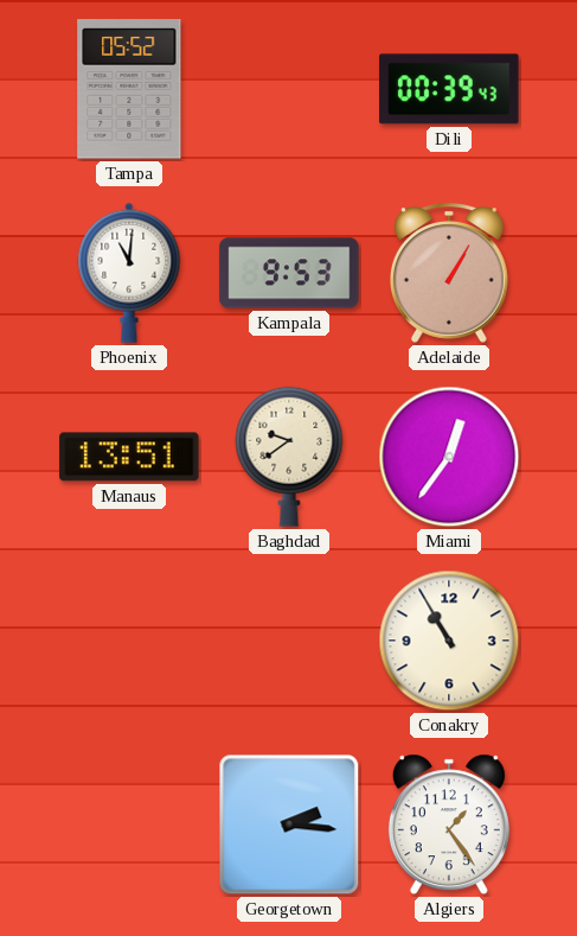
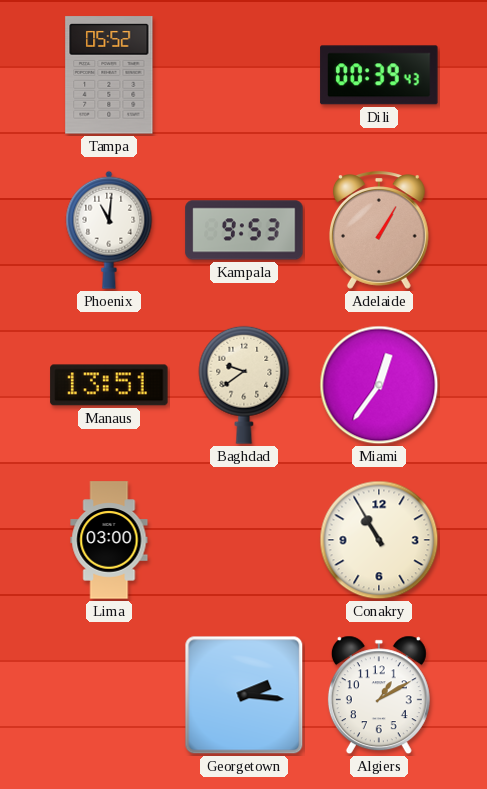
Lima: none -> 03:00 (109, 540)
Algiers: 1:24 -> 1:10 (379, 695)
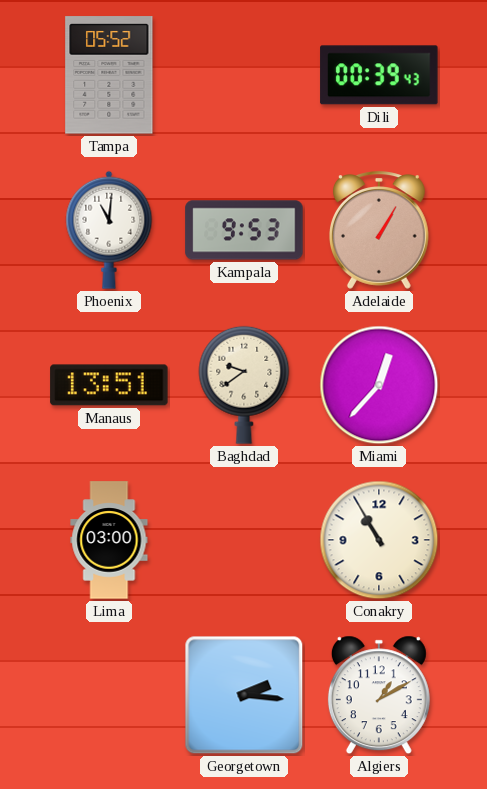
Miami: 12:36 -> 12:37 (379, 385)
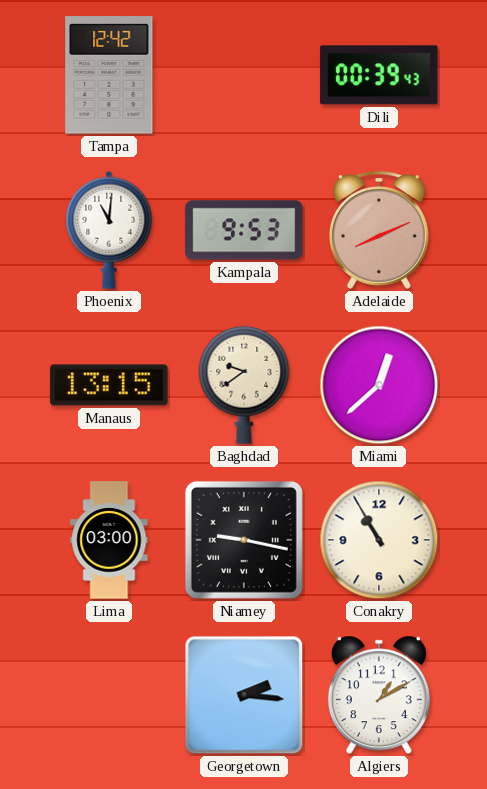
Tampa: 05:52 -> 12:42 (109, 75)
Adelaide: 1:05 -> 8:11 (379, 230)
Manaus: 13:51 -> 13:15 (109, 385)
Miami: 12:37 -> 12:38 (379, 385)
Niamey: none -> 9:17 (244, 540)
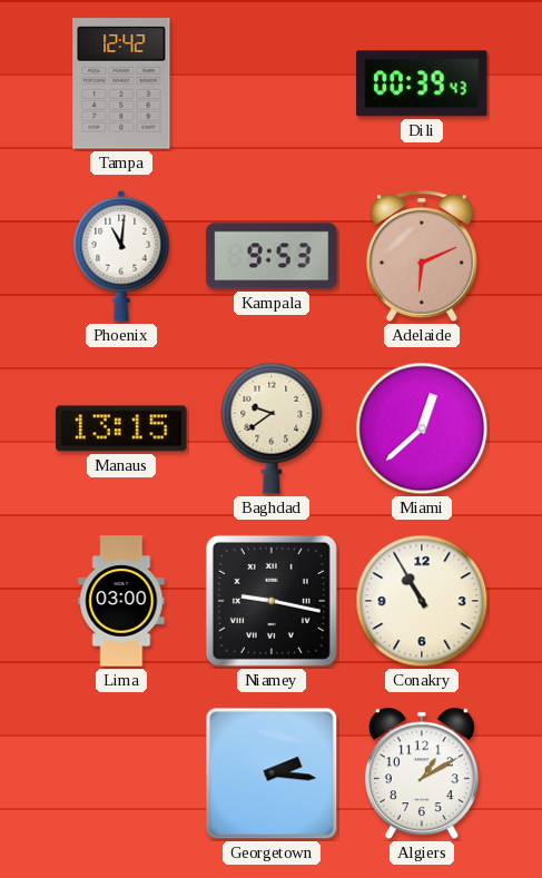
Adelaide: 8:11 -> 6:11 (422, 256)
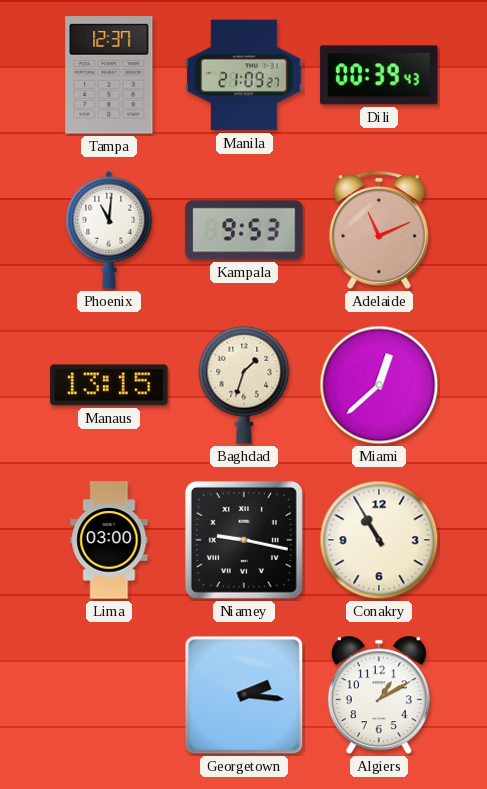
Tampa: 12:42 -> 12:37 (109, 75)
Manila: none -> 21:09 (244, 75)
Adelaide: 6:11 -> 11:11 (379, 230)
Baghdad: 9:39 -> 1:33 (244, 385)
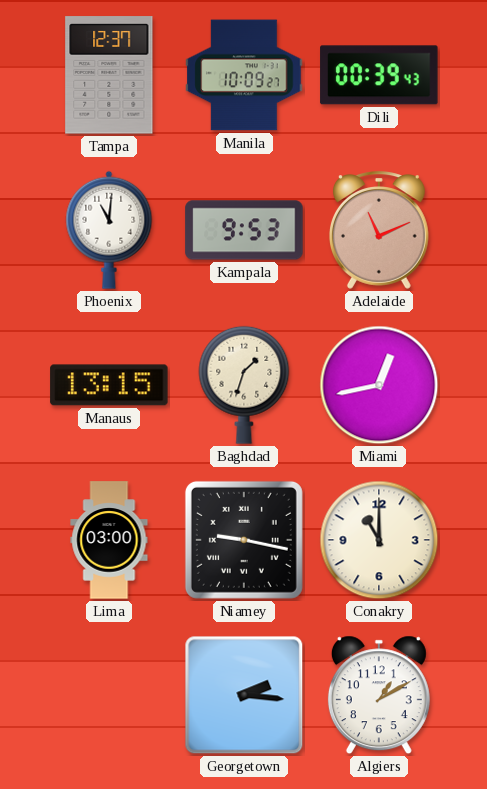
Manila: 21:09 -> 10:09 (244, 75)
Miami: 12:38 -> 12:43 (379, 385)
Conakry: 10:55 -> 11:00 (379, 540)
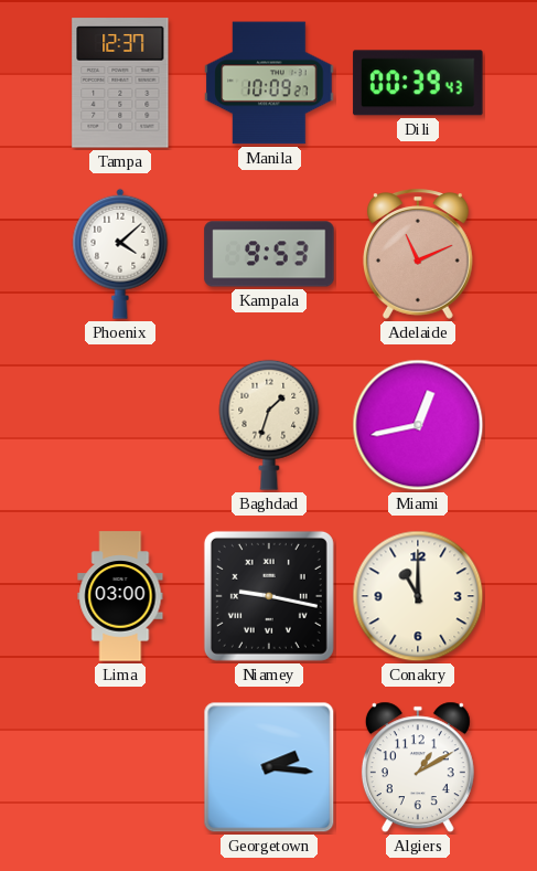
Phoenix: 11:01 -> 4:08 (120, 254)
Manaus: 13:15 -> none (109, 385)
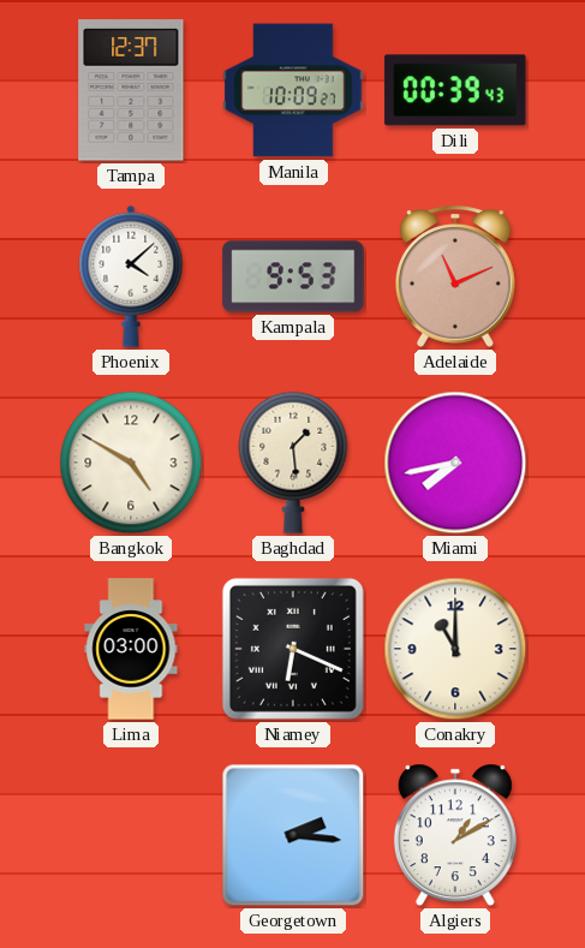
Bangkok: none -> 4:50 (131, 463)
Baghdad: 1:33 -> 1:29 (293, 463)
Miami: 12:43 -> 7:43 (455, 463)
Niamey: 9:17 -> 6:19 (293, 649)
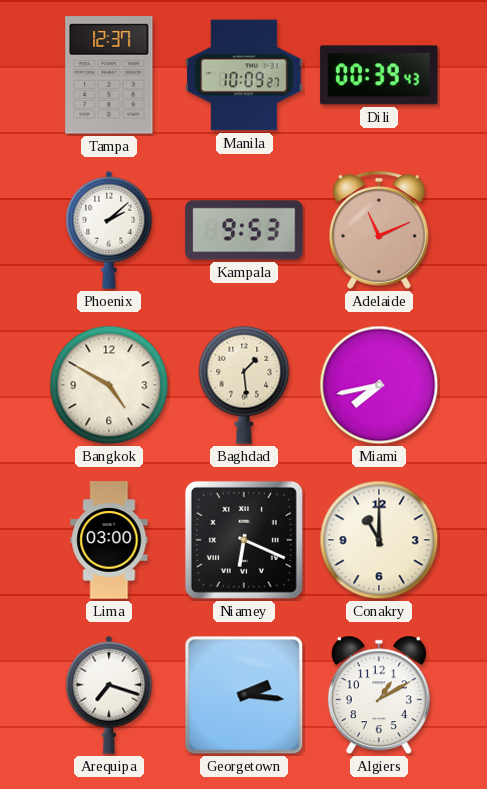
Phoenix: 4:08 -> 2:08 (109, 230)
Arequipa: none -> 7:18 (109, 695)
